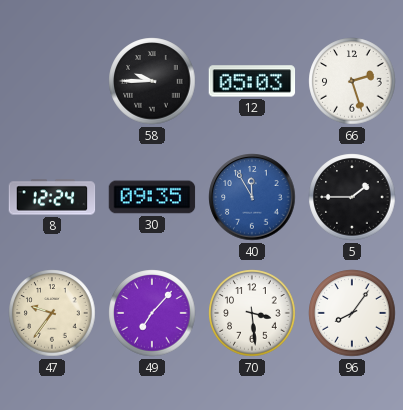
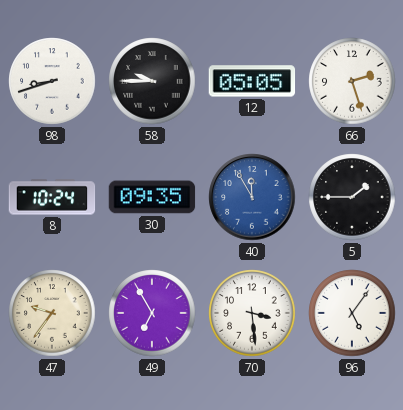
98: none -> 8:42 (52, 81)
12: 05:03 -> 05:05 (252, 81)
8: 12:24 -> 10:24 (52, 197)
49: 7:07 -> 6:55 (152, 313)
96: 8:06 -> 5:06 (352, 313)
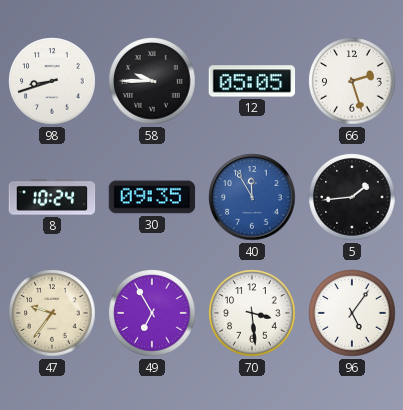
5: 1:45 -> 1:44 (352, 197)
